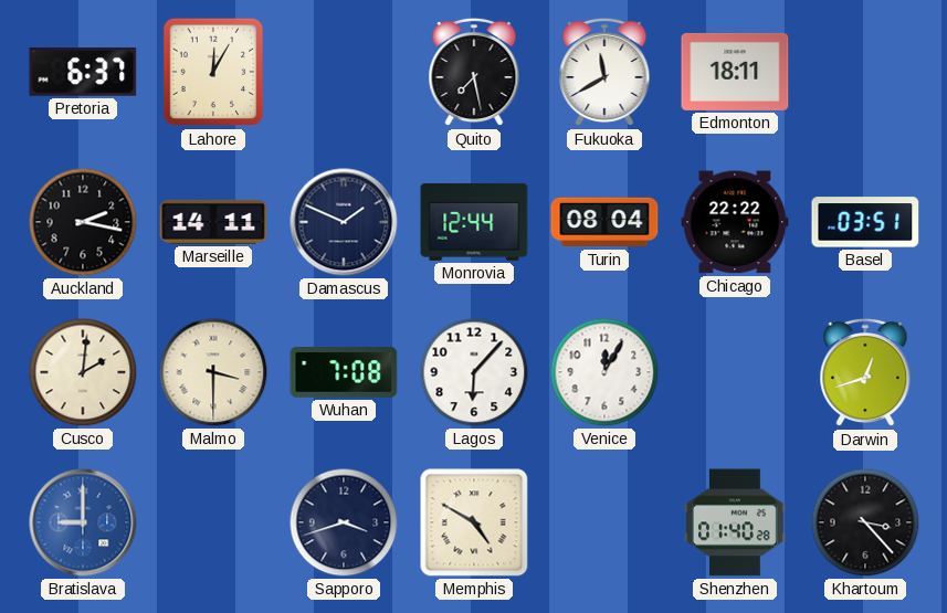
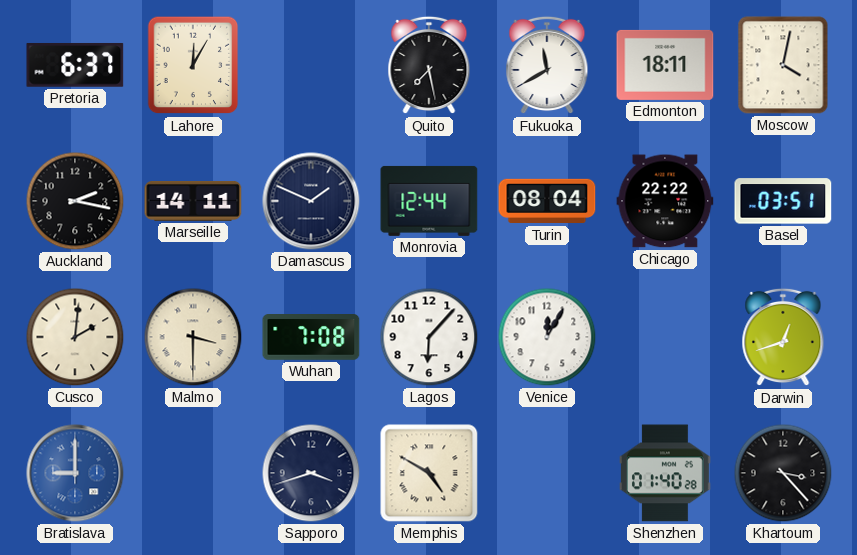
Moscow: none -> 4:02 (783, 65)
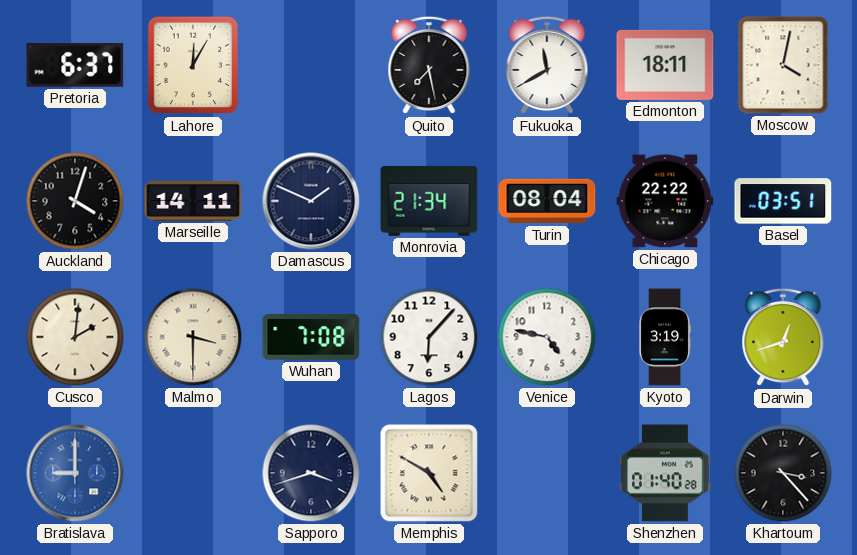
Auckland: 2:17 -> 4:03 (75, 201)
Monrovia: 12:44 -> 21:34 (429, 201)
Venice: 12:05 -> 4:47 (547, 337)
Kyoto: none -> 3:19 (665, 337)
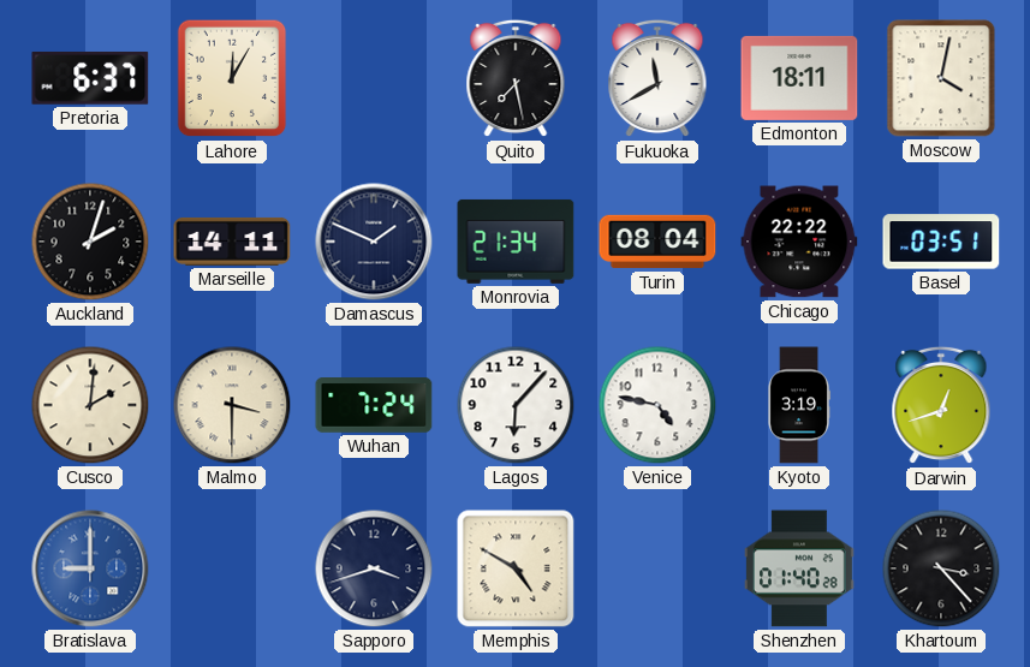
Auckland: 4:03 -> 2:03 (90, 242)
Wuhan: 7:08 -> 7:24 (374, 405)
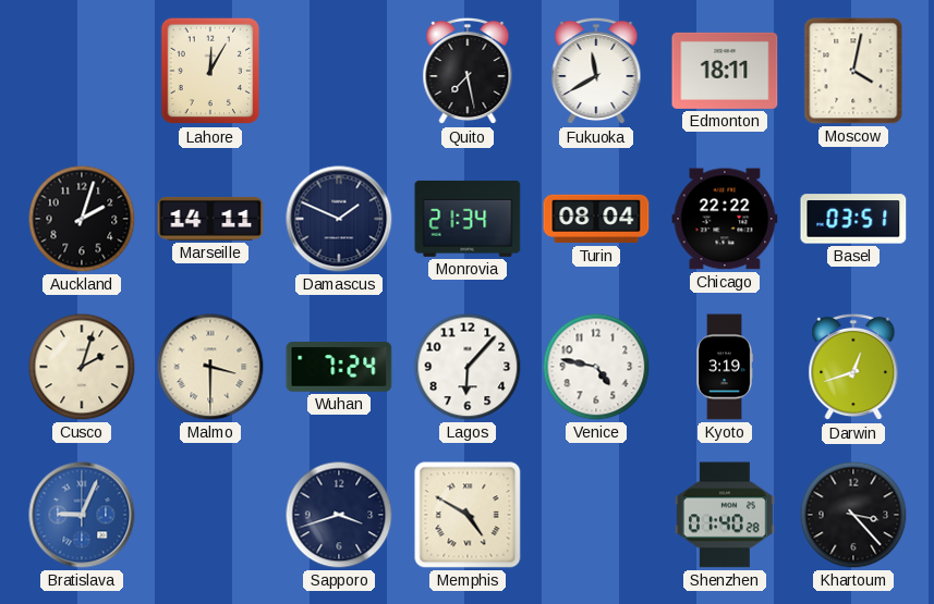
Pretoria: 6:37 -> none (90, 78)
Cusco: 2:01 -> 2:03 (82, 367)
Bratislava: 9:00 -> 9:04 (82, 515)
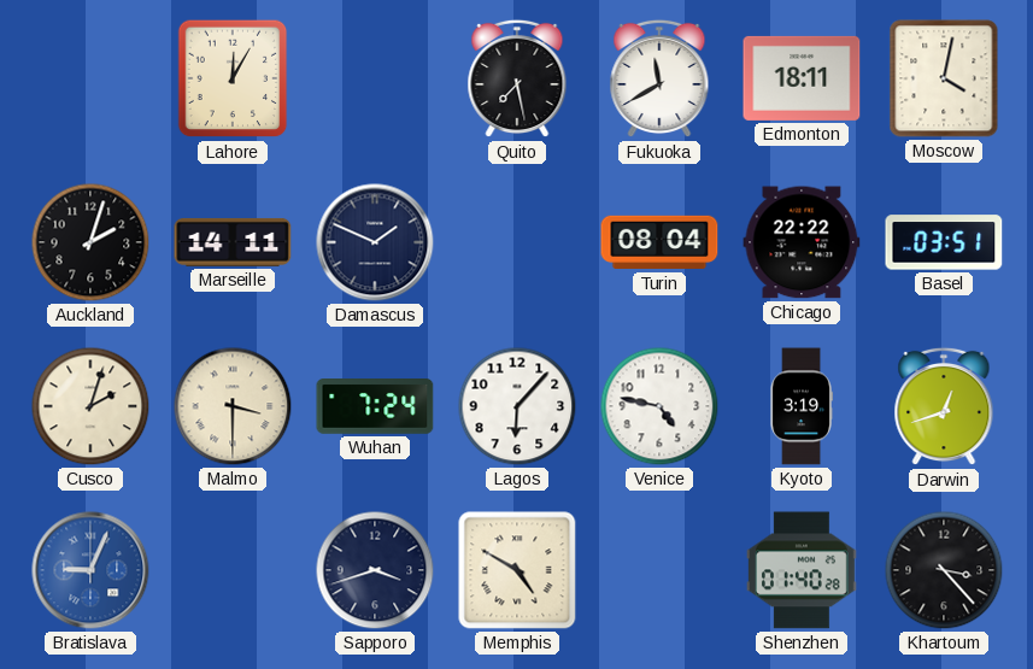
Monrovia: 21:34 -> none (468, 219)
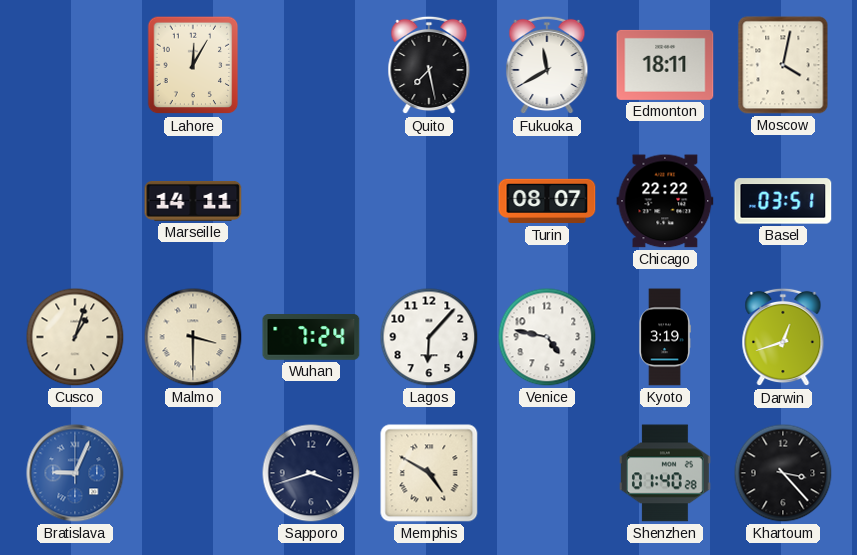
Auckland: 2:03 -> none (90, 242)
Damascus: 1:49 -> none (375, 242)
Turin: 08:04 -> 08:07 (547, 201)
Cusco: 2:03 -> 1:03 (75, 337)
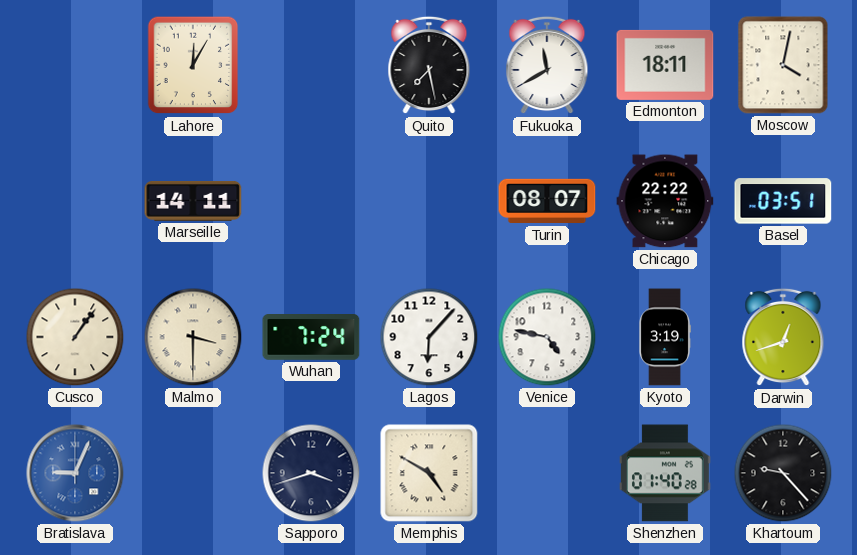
Cusco: 1:03 -> 1:06 (75, 337)
Khartoum: 3:23 -> 9:23 (783, 473)
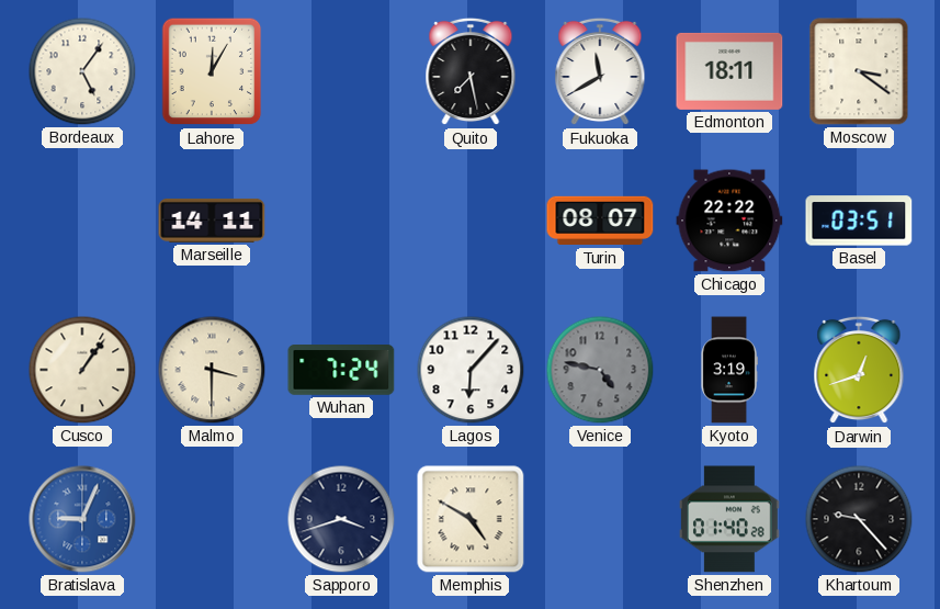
Bordeaux: none -> 5:06 (82, 71)
Moscow: 4:02 -> 3:21 (859, 71)
Venice dial: white -> grey (600, 370)
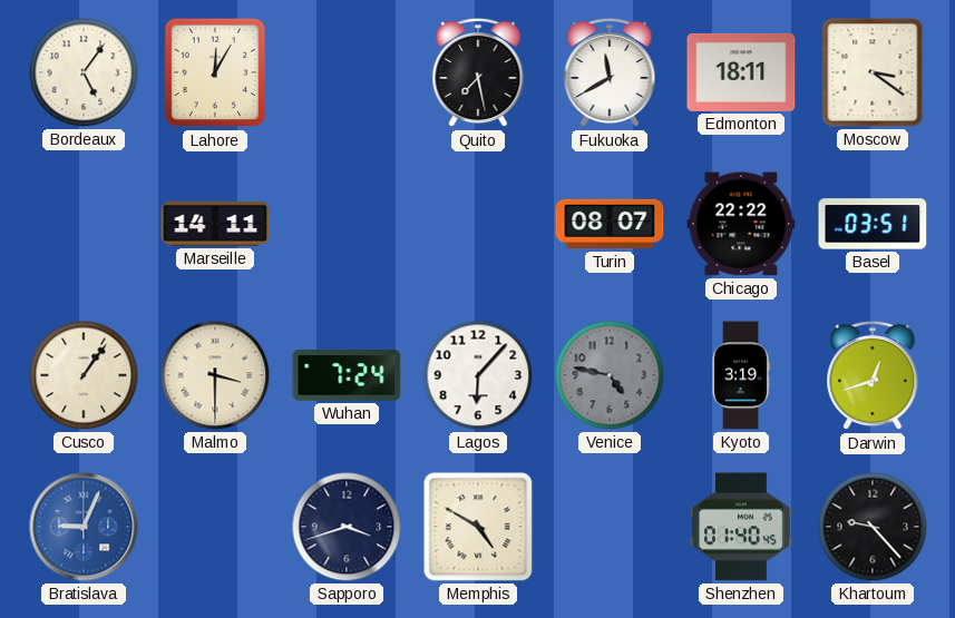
Shenzhen: 01:40:28 -> 01:40:45 (742, 527)
